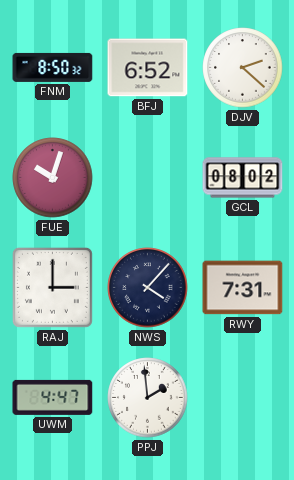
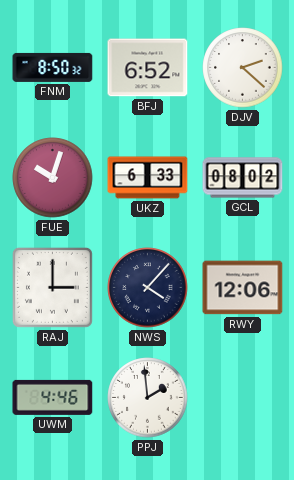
UKZ: none -> 6:33 (148, 178)
RWY: 7:31 -> 12:06 (243, 288)
UWM: 4:47 -> 4:46 (53, 397)
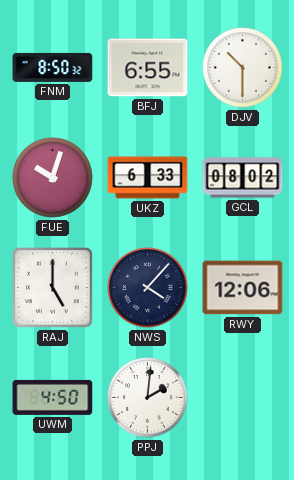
BFJ: 6:52 -> 6:55 (148, 68)
DJV: 2:22 -> 10:30 (243, 68)
RAJ: 3:00 -> 5:00 (52, 287)
UWM: 4:46 -> 4:50 (53, 397)
PPJ: 1:59 -> 2:01 (148, 398)
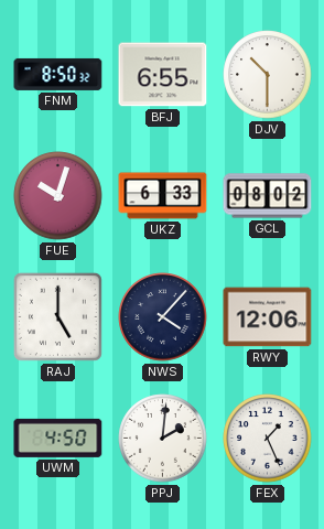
FEX: none -> 1:26 (268, 439)
